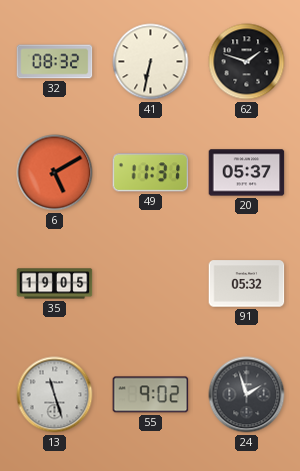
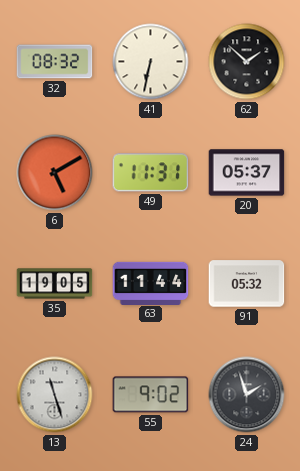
62: 1:48 -> 1:52 (247, 62)
63: none -> 11:44 (151, 283)
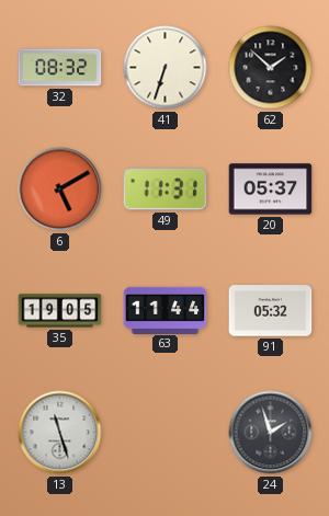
41: 6:32 -> 6:33 (166, 68)
55: 9:02 -> none (151, 395)
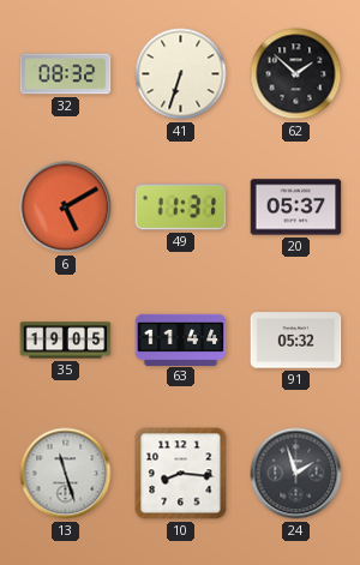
10: none -> 8:16 (181, 474)
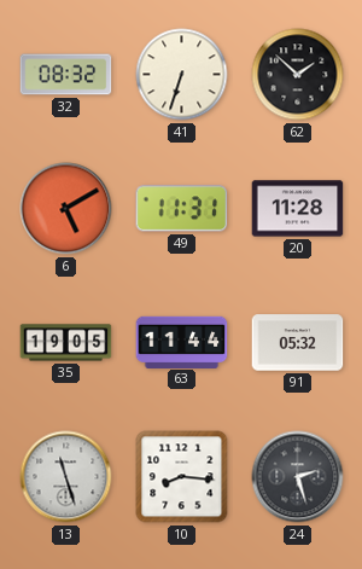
20: 05:37 -> 11:28 (298, 209)
24: 1:57 -> 2:27 (298, 477)
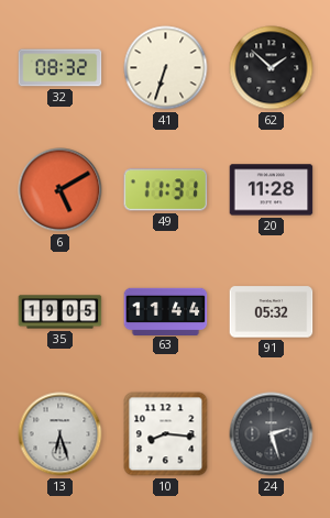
13: 11:27 -> 6:27 (61, 434)
